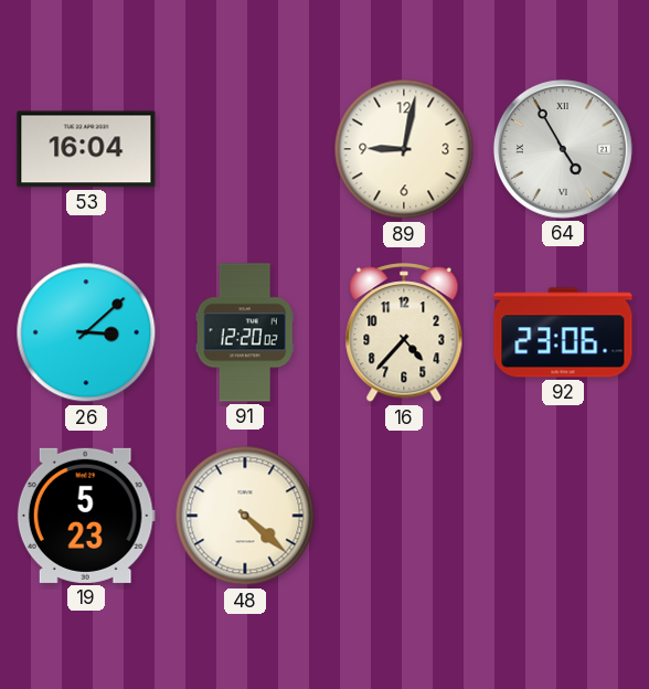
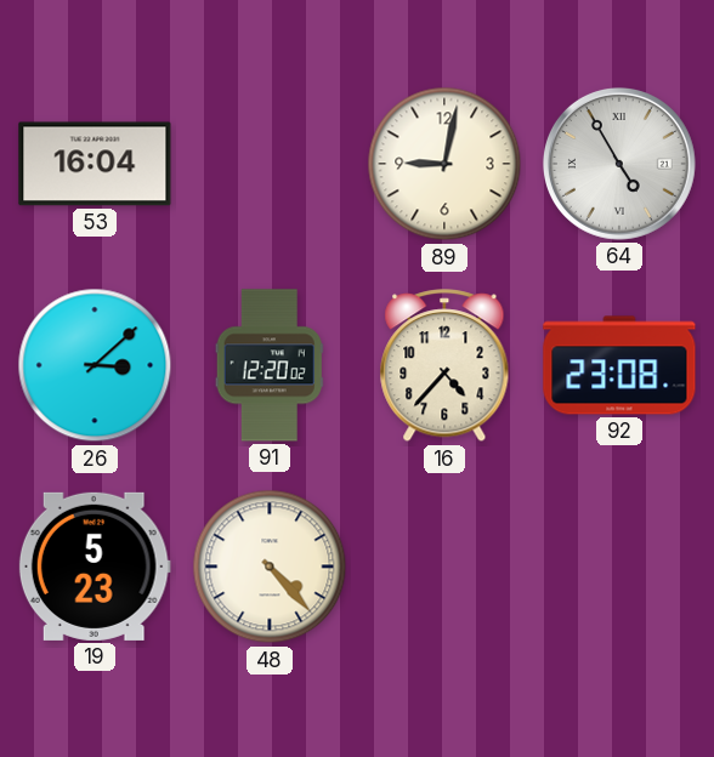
92: 23:06 -> 23:08 (619, 365)
48: 4:22 -> 4:23 (270, 567)
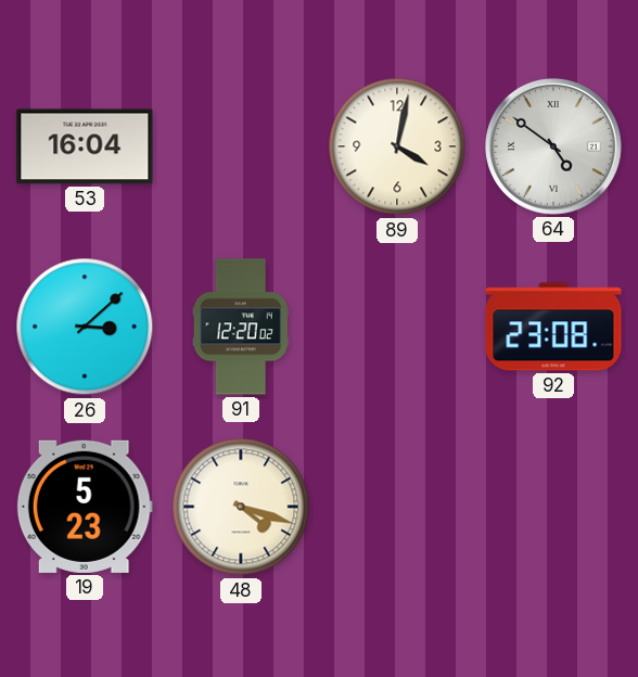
89: 9:02 -> 4:02 (397, 146)
64: 4:55 -> 4:51 (553, 146)
16: 4:37 -> none (444, 366)
48: 4:23 -> 4:18 (241, 507)
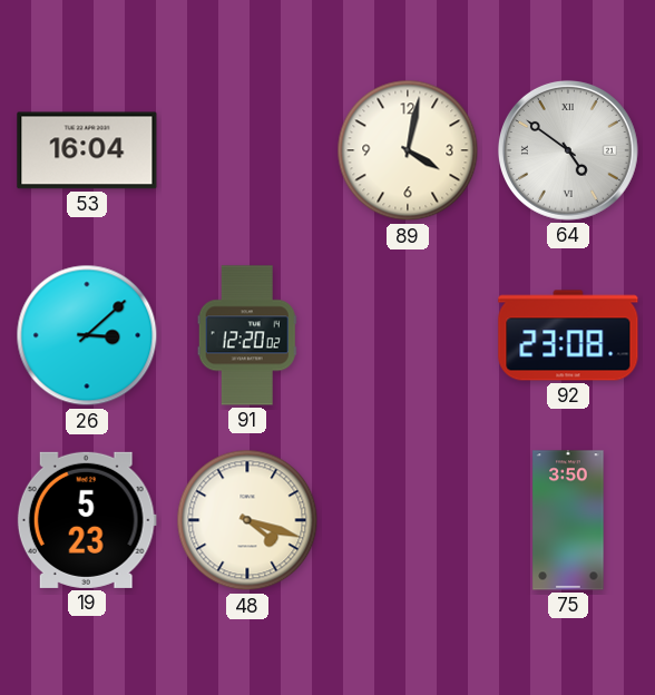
75: none -> 3:50 (568, 520)
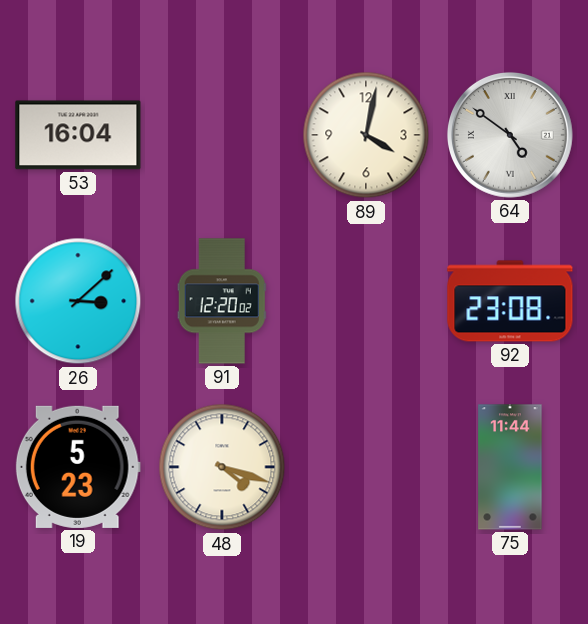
75: 3:50 -> 11:44 (510, 467)
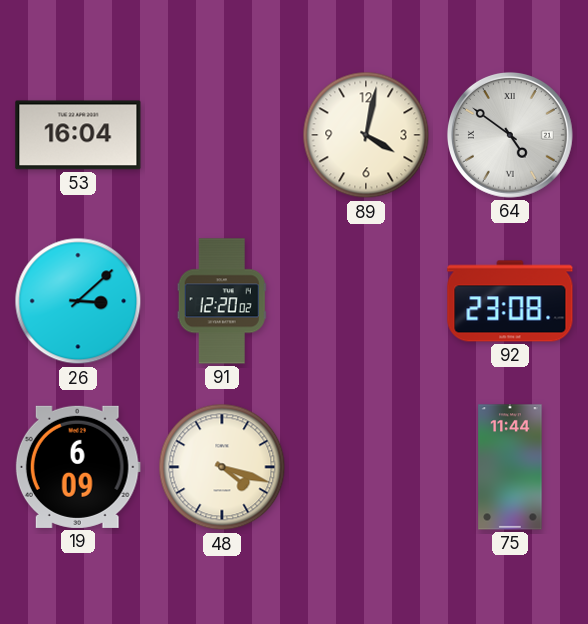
19: 5:23 -> 6:09 (78, 467)
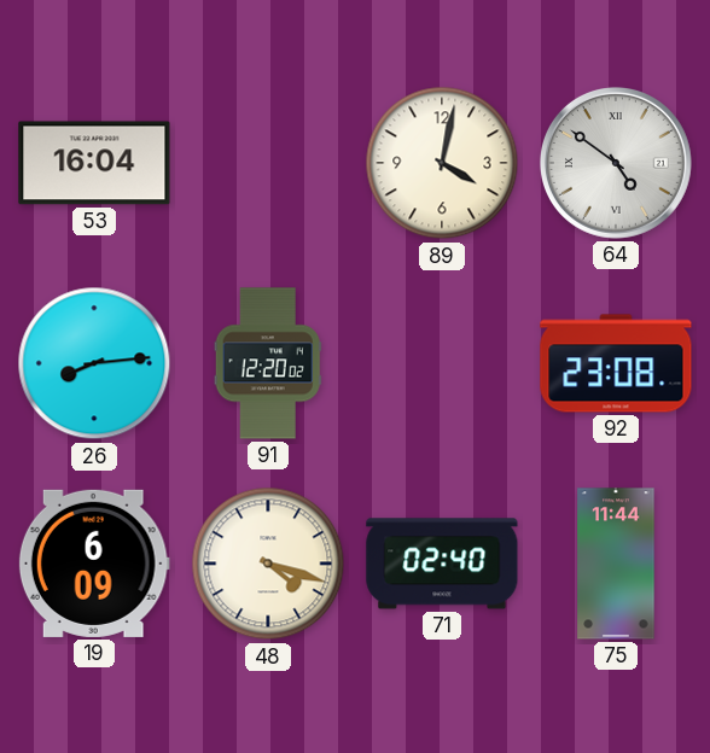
26: 3:08 -> 8:14 (94, 363)
71: none -> 02:40 (442, 564)
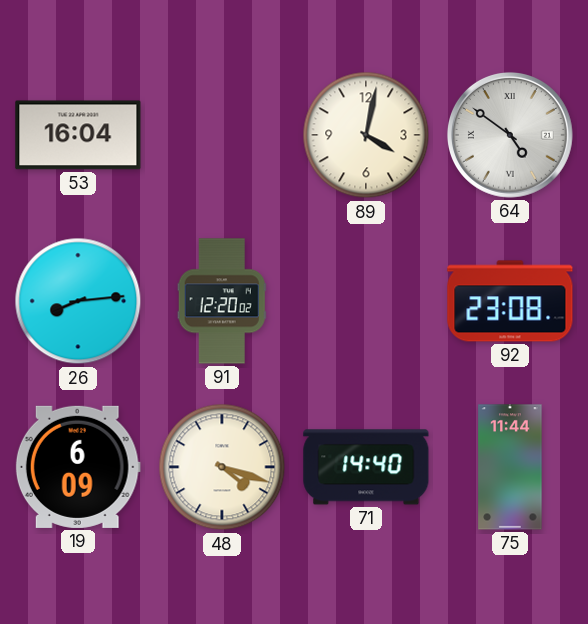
71: 02:40 -> 14:40 (366, 467)
